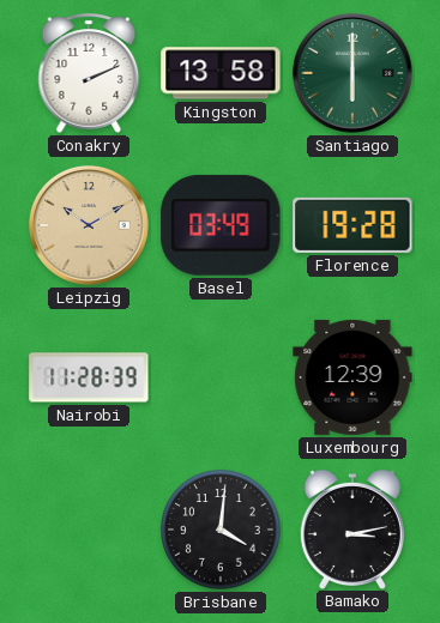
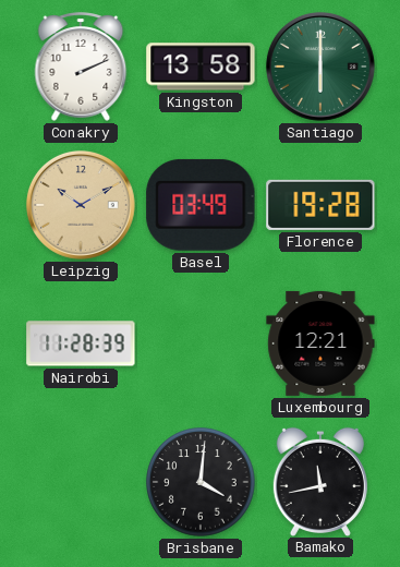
Luxembourg: 12:39 -> 12:21 (320, 343)
Bamako: 3:13 -> 11:43 (320, 481)
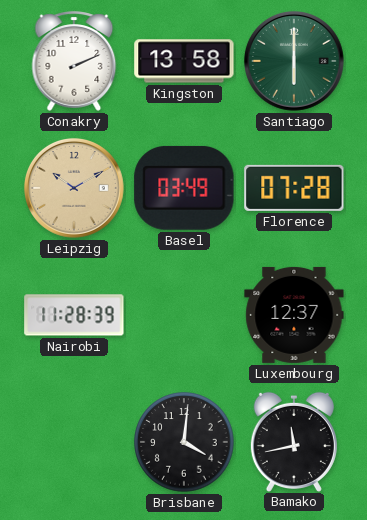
Florence: 19:28 -> 07:28 (294, 188)
Luxembourg: 12:21 -> 12:37 (294, 315)
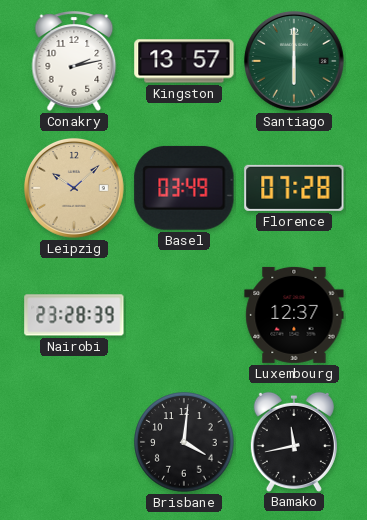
Conakry: 2:11 -> 2:13 (74, 61)
Kingston: 13:58 -> 13:57 (184, 61)
Leipzig: 10:10 -> 10:08 (74, 188)
Nairobi: 11:28 -> 23:28 (74, 315)
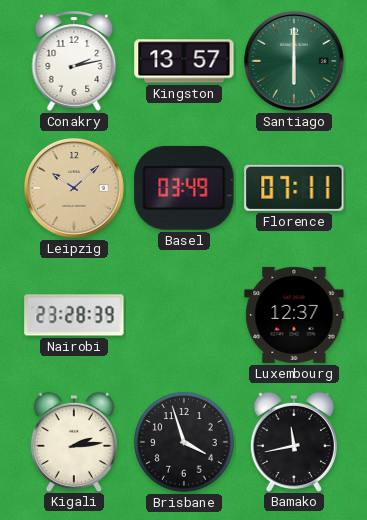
Florence: 07:28 -> 07:11 (294, 188)
Kigali: none -> 2:14 (74, 441)
Brisbane: 4:01 -> 3:57 (184, 442)
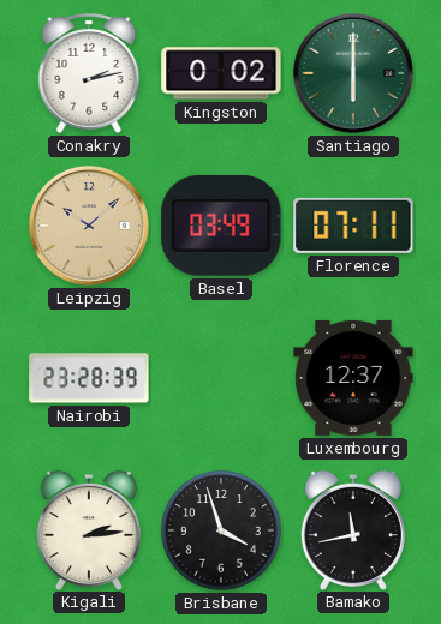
Kingston: 13:57 -> 0:02 (221, 73)
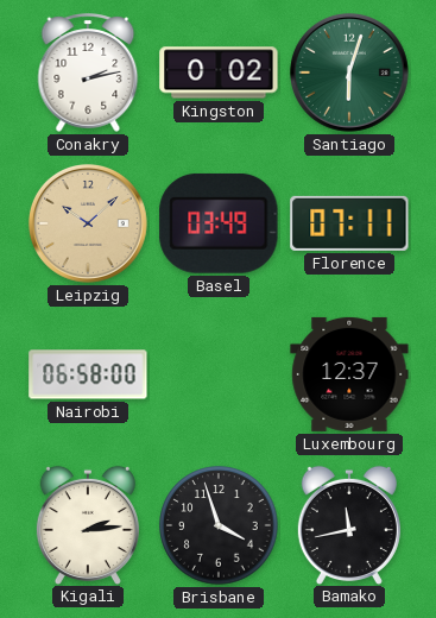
Santiago: 6:00 -> 6:03 (349, 72)
Nairobi: 23:28 -> 06:58 (88, 374)
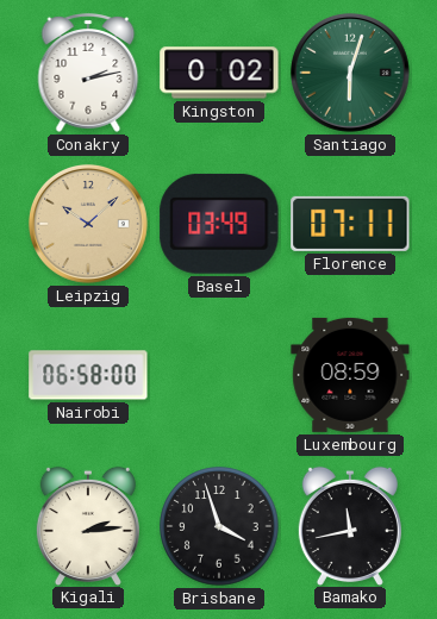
Luxembourg: 12:37 -> 08:59 (350, 375)
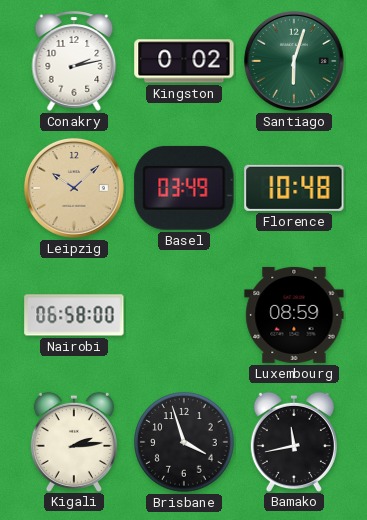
Florence: 07:11 -> 10:48 (294, 188)
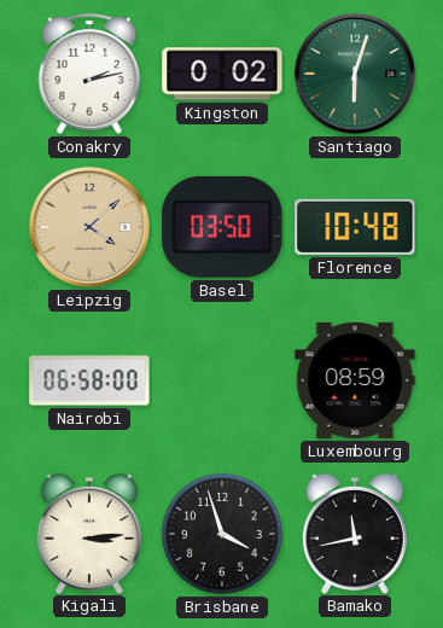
Leipzig: 10:08 -> 4:08 (89, 227)
Basel: 03:49 -> 03:50 (222, 227)
Kigali: 2:14 -> 3:14 (89, 533)
